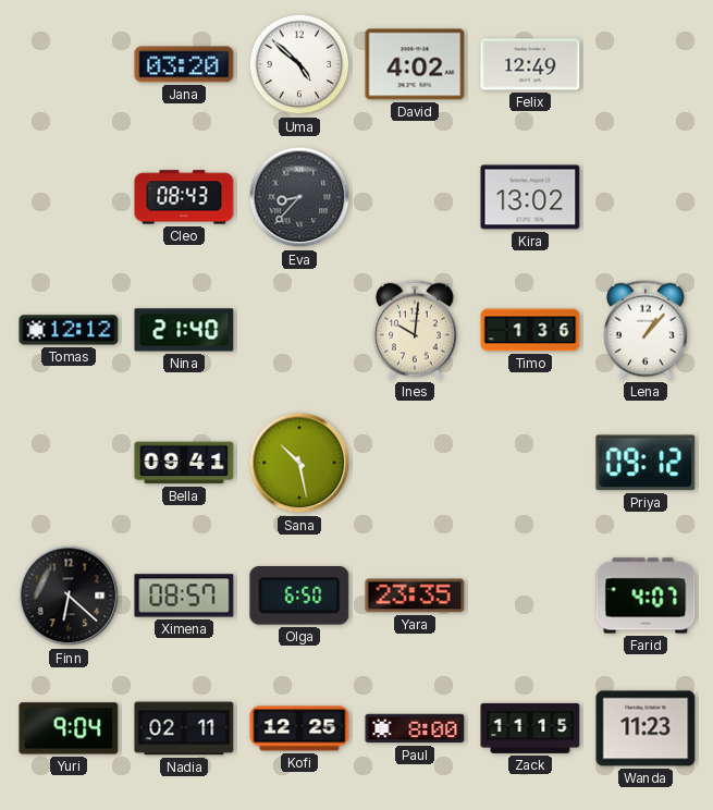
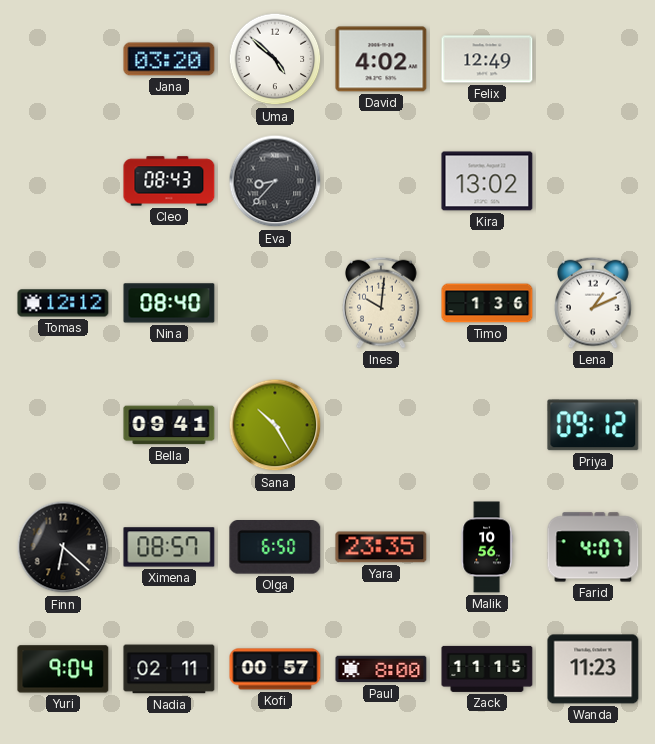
Nina: 21:40 -> 08:40 (169, 303)
Lena: 1:07 -> 1:11 (594, 303)
Sana: 10:28 -> 10:25 (275, 425)
Malik: none -> 10:56 (487, 547)
Kofi: 12:25 -> 00:57 (275, 669)
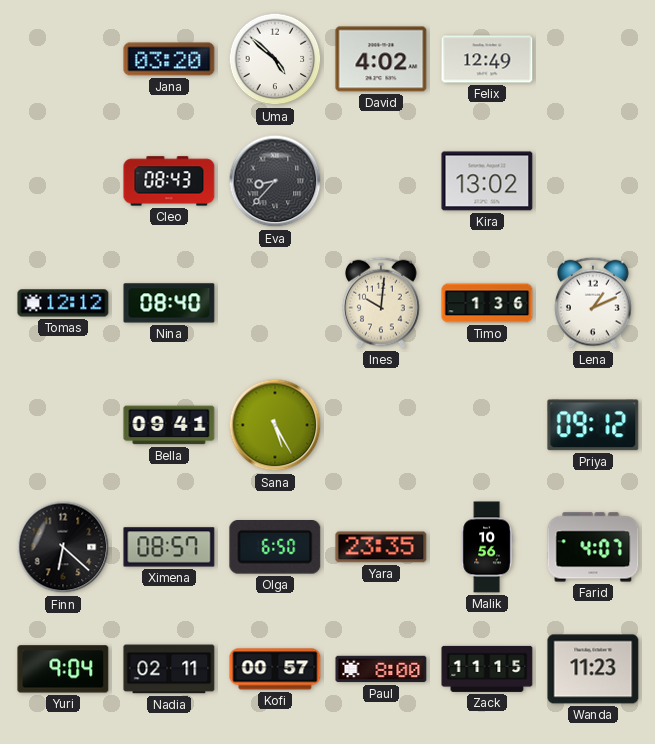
Sana: 10:25 -> 5:25 (275, 425)
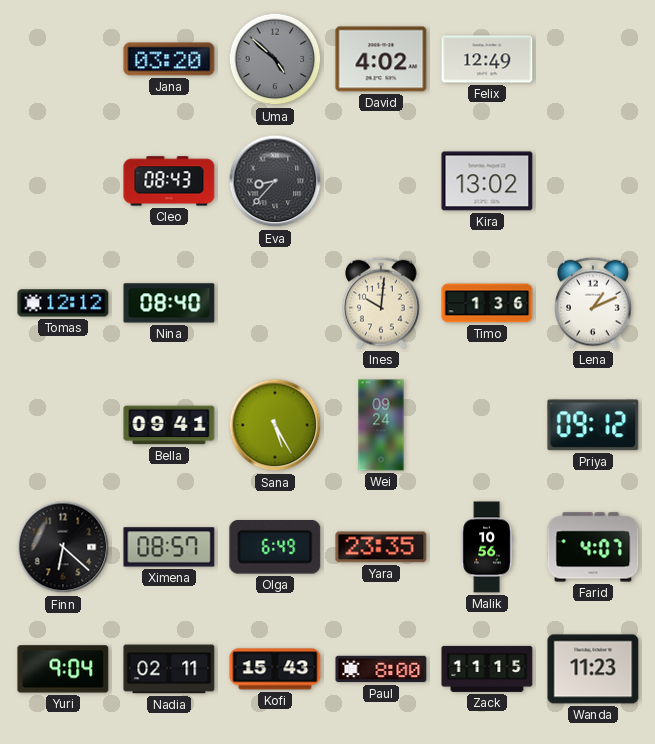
Uma dial: white -> grey (275, 59)
Wei: none -> 09:24 (381, 425)
Olga: 6:50 -> 6:49 (275, 548)
Kofi: 00:57 -> 15:43 (275, 669)
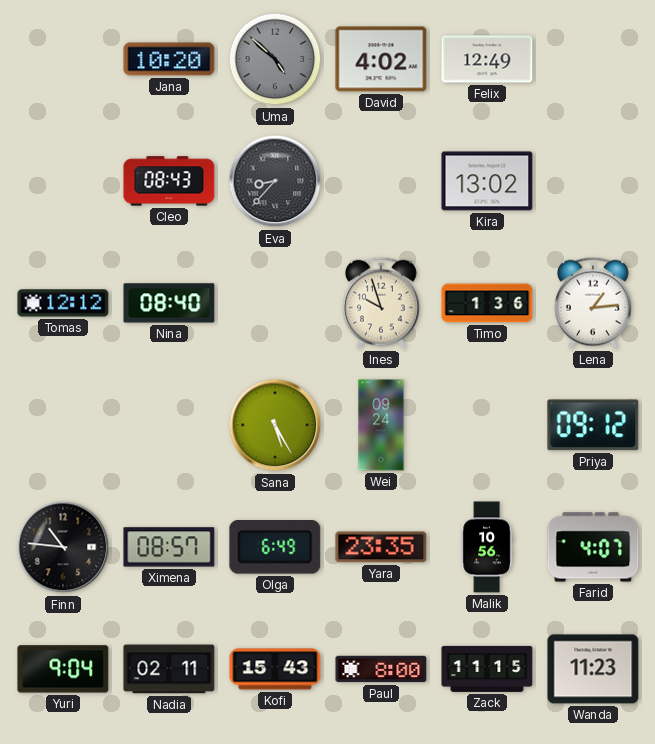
Jana: 03:20 -> 10:20 (169, 59)
Ines: 10:01 -> 9:57 (382, 303)
Lena: 1:11 -> 1:14 (594, 303)
Bella: 09:41 -> none (169, 425)
Finn: 6:22 -> 10:46 (63, 547)
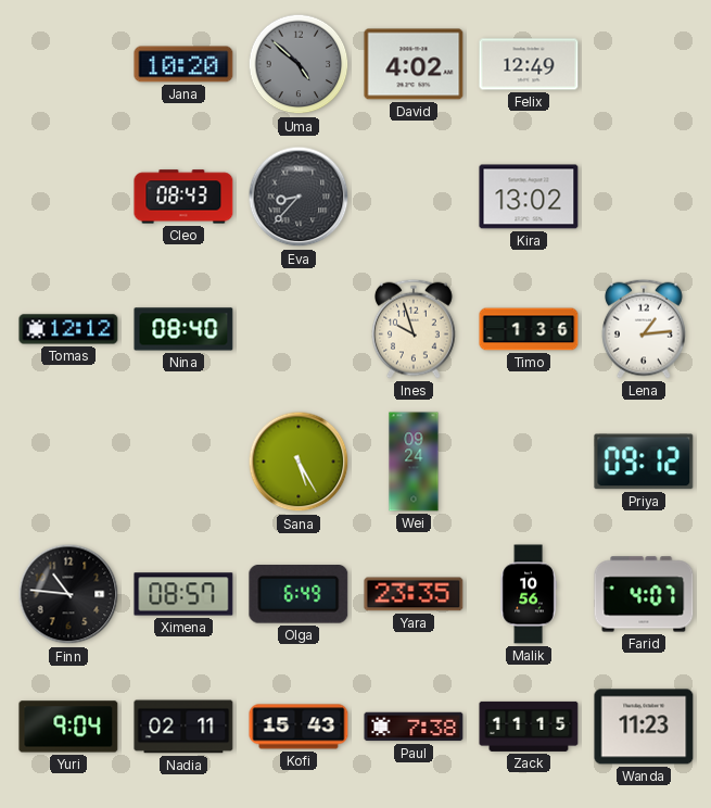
Paul: 8:00 -> 7:38 (414, 727)
